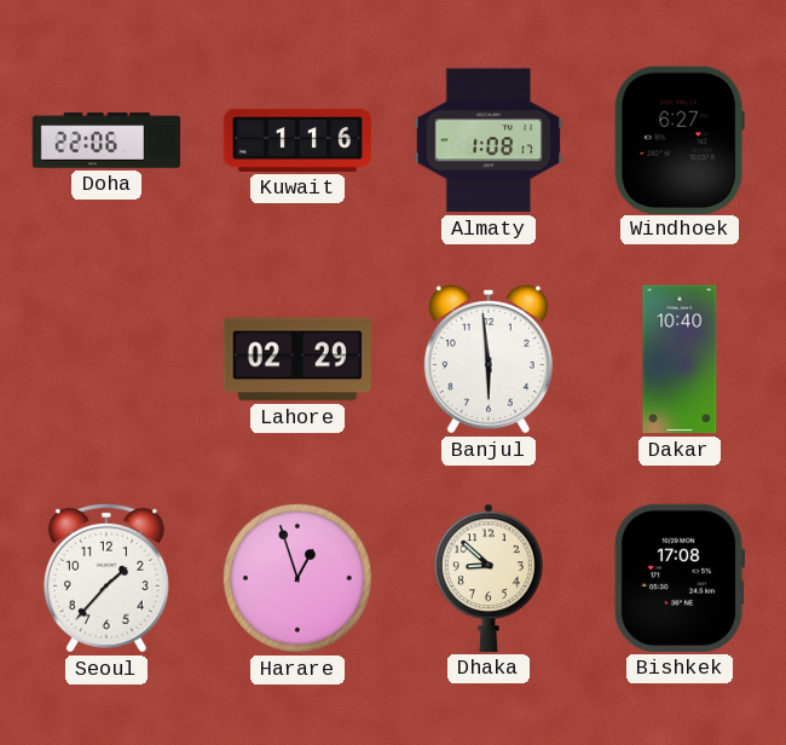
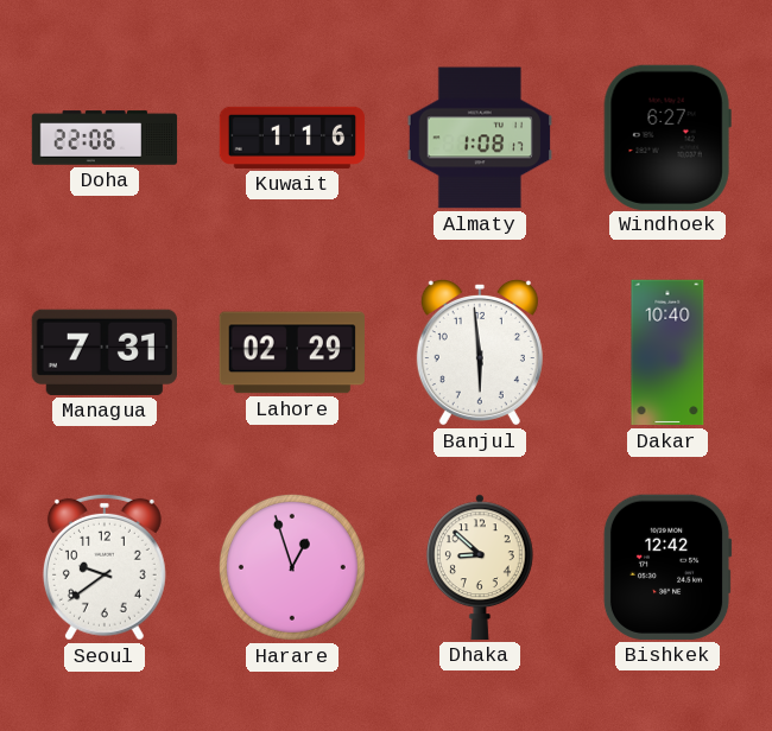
Managua: none -> 7:31 (105, 352)
Seoul: 1:37 -> 9:39 (105, 567)
Bishkek: 17:08 -> 12:42 (667, 567)
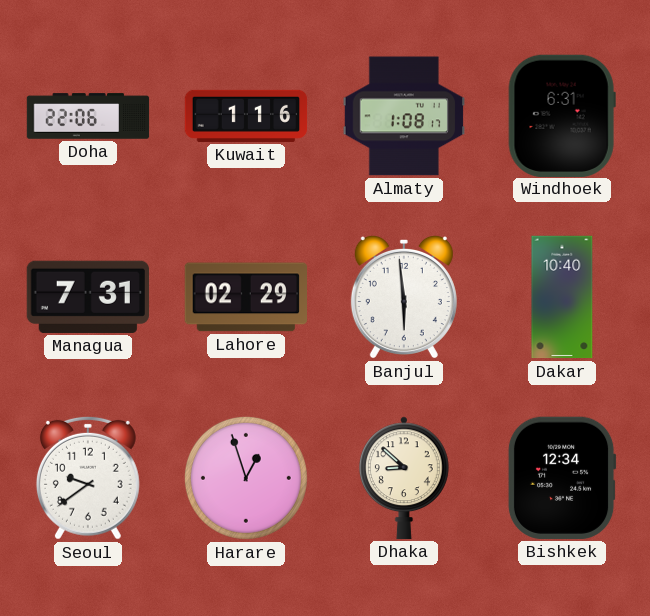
Windhoek: 6:27 -> 6:31 (562, 115)
Bishkek: 12:42 -> 12:34 (562, 478)
